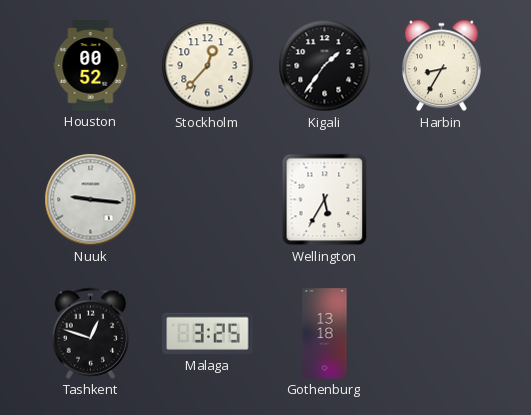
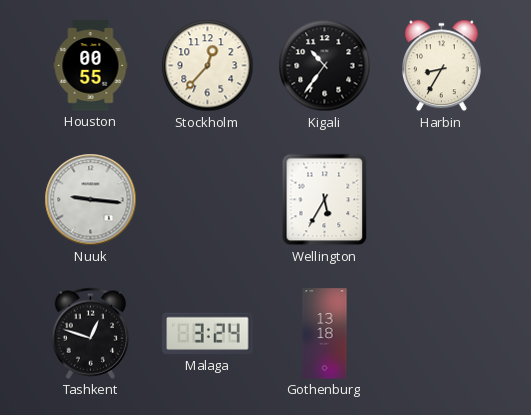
Houston: 00:52 -> 00:55 (91, 66)
Kigali: 1:36 -> 10:36 (325, 66)
Malaga: 3:25 -> 3:24 (208, 334)
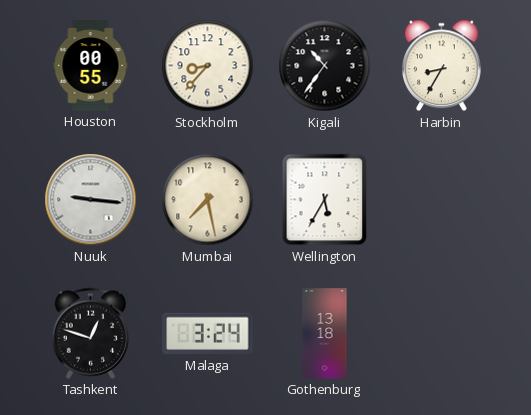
Stockholm: 12:37 -> 8:37 (208, 66)
Mumbai: none -> 7:28 (208, 200)
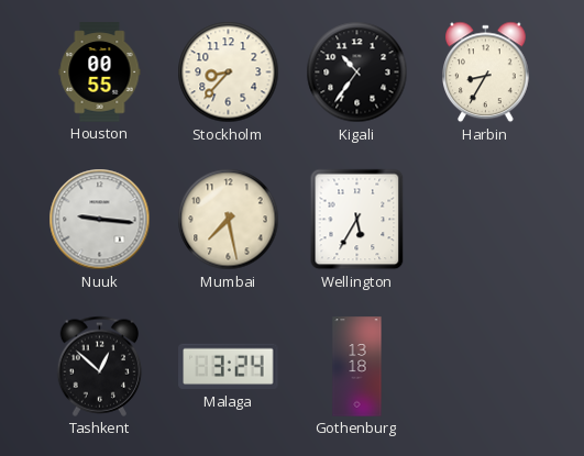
Tashkent: 12:48 -> 12:52 (100, 366)
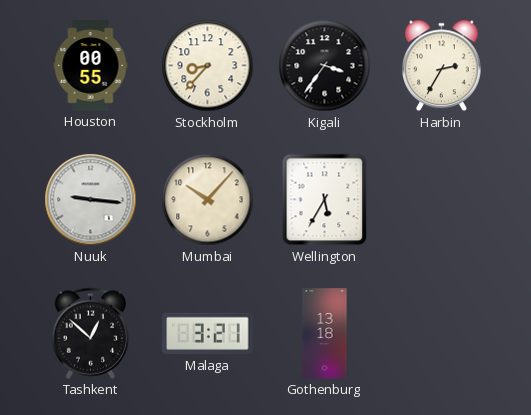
Kigali: 10:36 -> 3:36 (325, 66)
Harbin: 8:35 -> 2:35 (442, 66)
Mumbai: 7:28 -> 10:07 (208, 200)
Malaga: 3:24 -> 3:21 (208, 334)
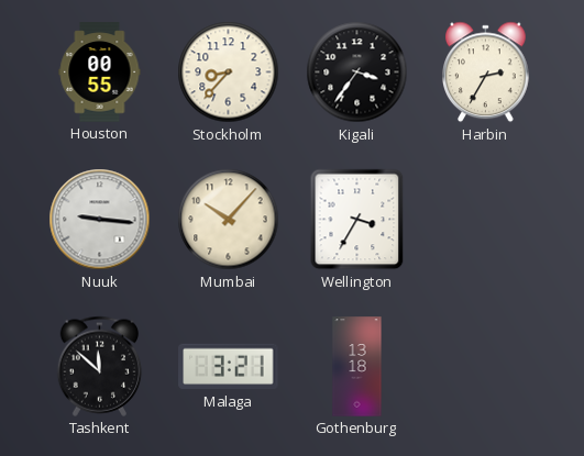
Wellington: 5:35 -> 3:35 (357, 220)
Tashkent: 12:52 -> 11:52 (100, 366)
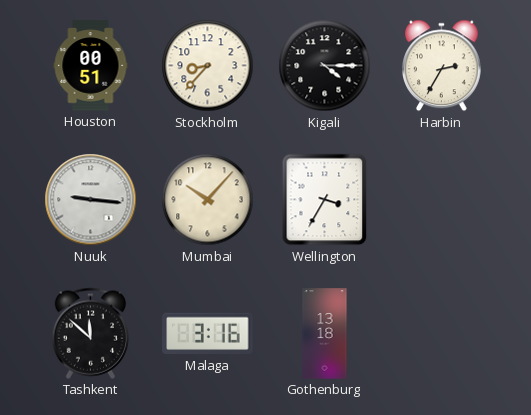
Houston: 00:55 -> 00:51 (91, 66)
Kigali: 3:36 -> 4:15 (325, 66)
Malaga: 3:21 -> 3:16 (208, 334)
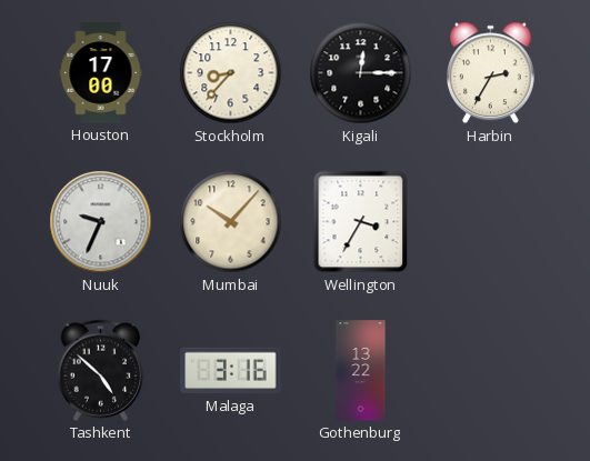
Houston: 00:51 -> 17:00 (101, 73)
Kigali: 4:15 -> 12:15 (361, 73)
Nuuk: 9:16 -> 9:34 (101, 222)
Tashkent: 11:52 -> 4:52 (101, 370)
Gothenburg: 13:18 -> 13:22 (361, 371)
